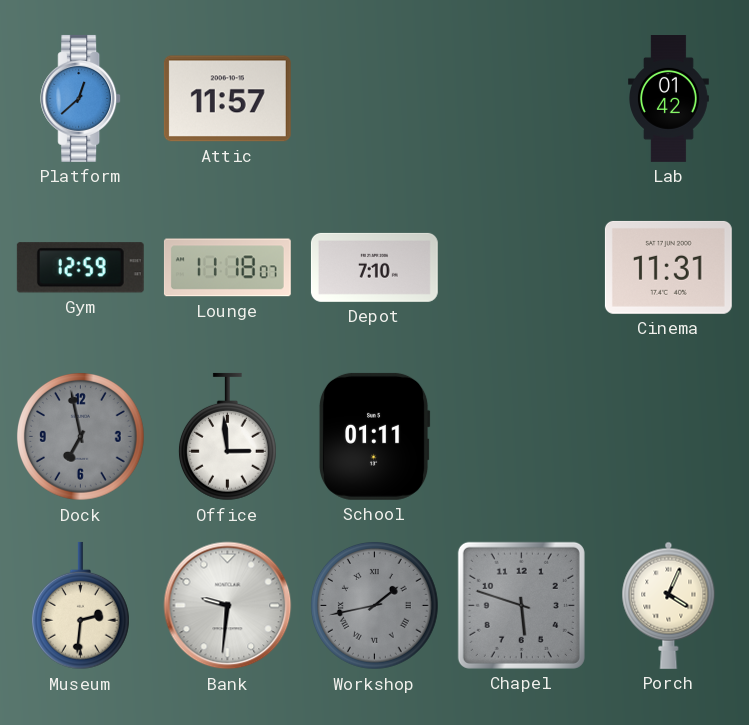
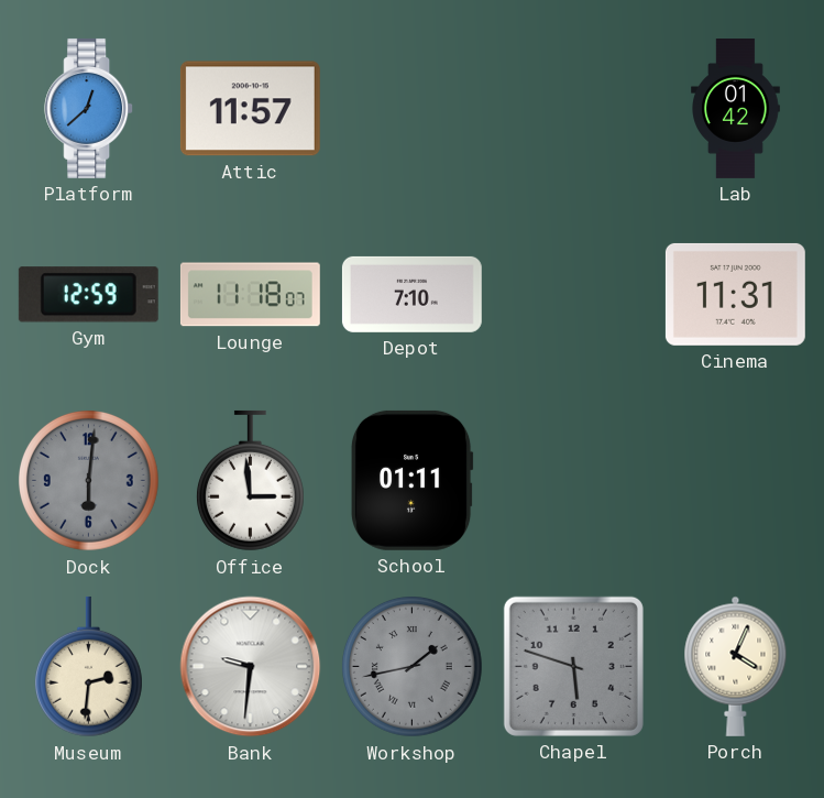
Dock: 6:58 -> 6:01 (89, 481)
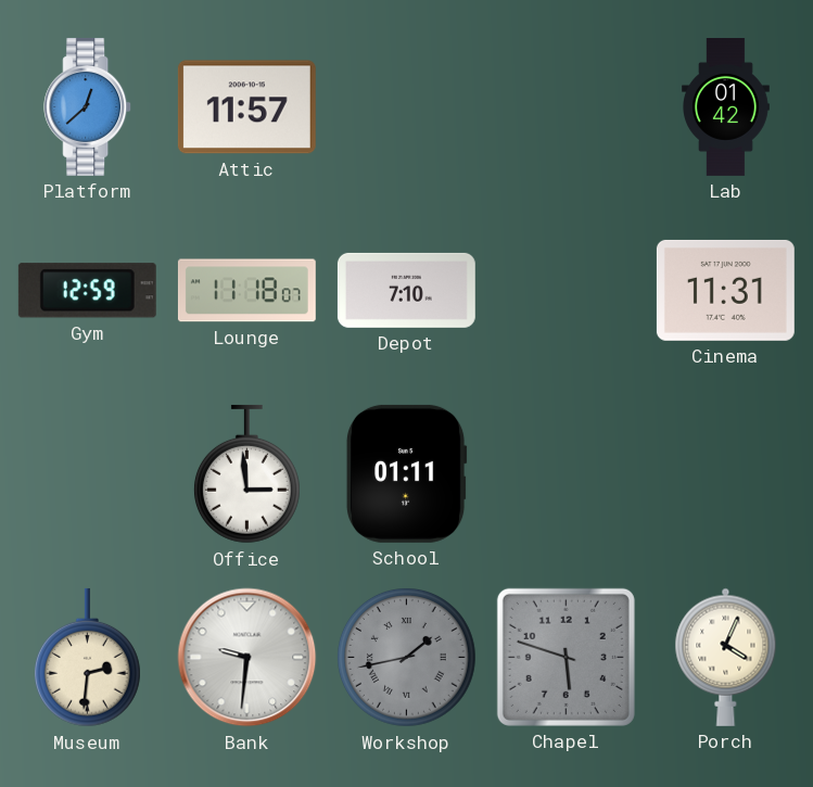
Dock: 6:01 -> none (89, 481)
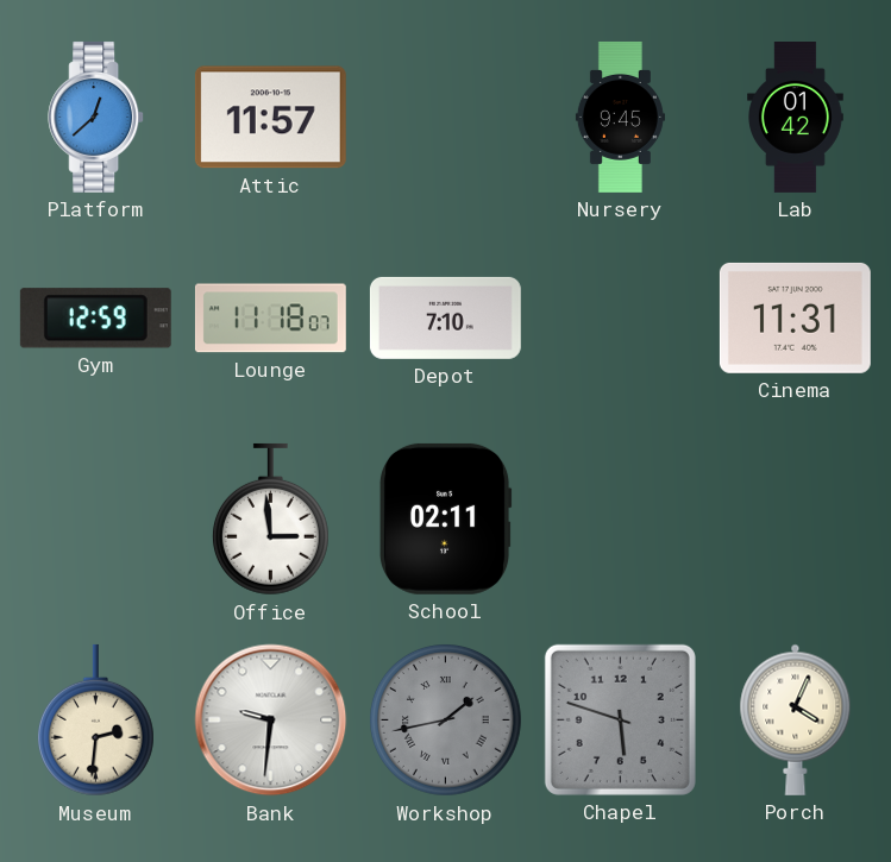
Nursery: none -> 9:45 (620, 117)
School: 01:11 -> 02:11 (445, 518)
